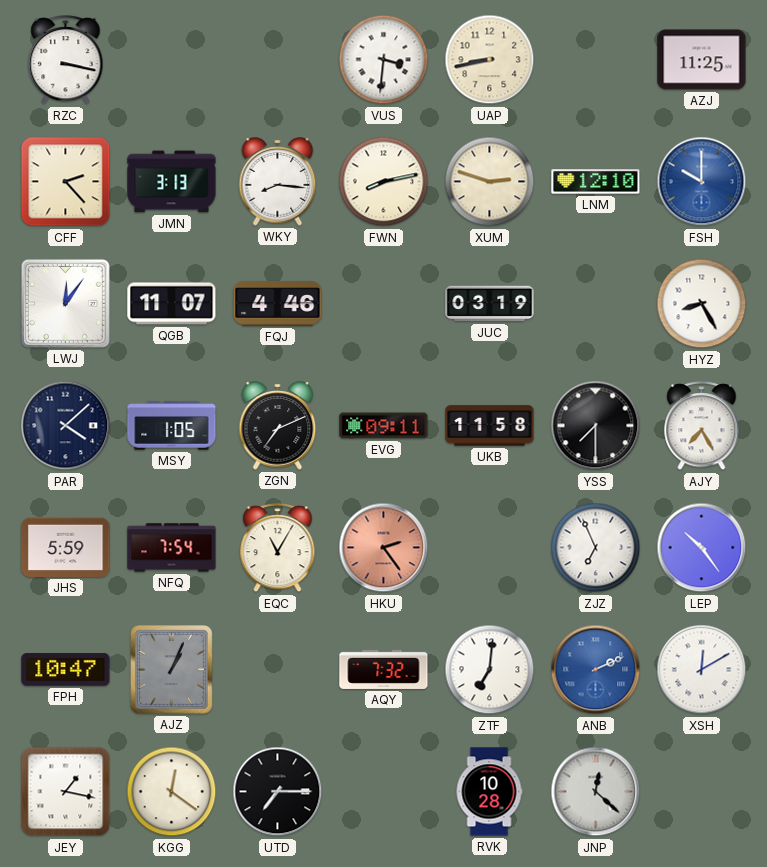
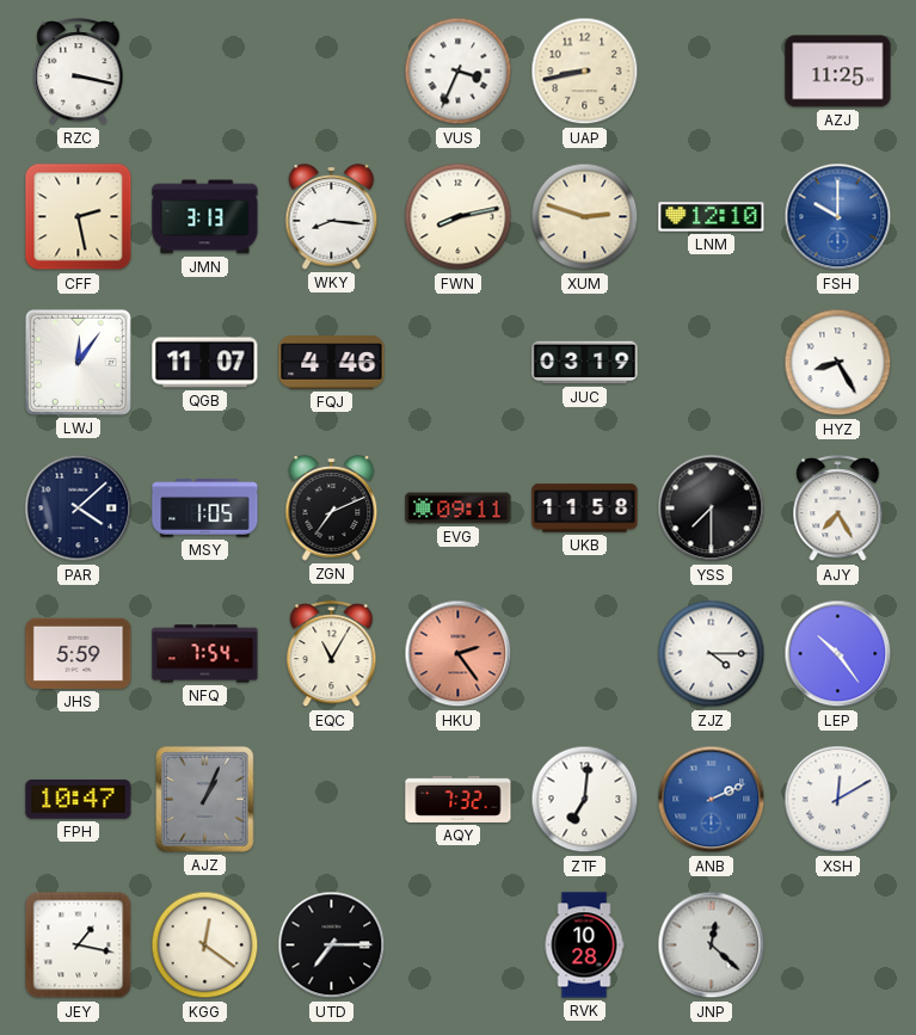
VUS: 3:31 -> 3:34 (459, 72)
CFF: 2:23 -> 2:28 (79, 217)
ZJZ: 6:56 -> 4:15 (712, 654)
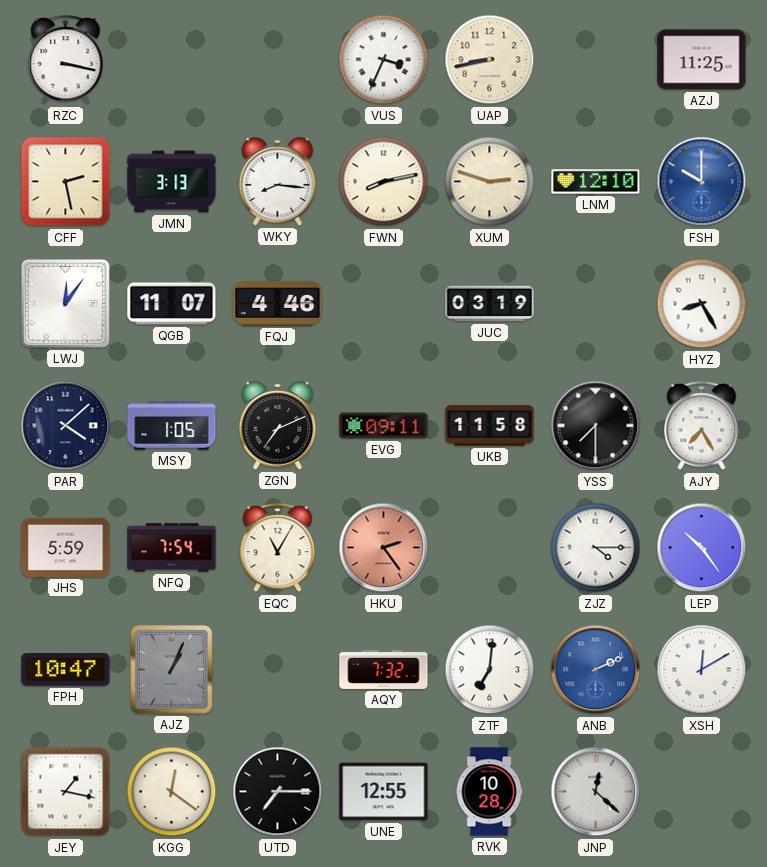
UNE: none -> 12:55 (384, 792)
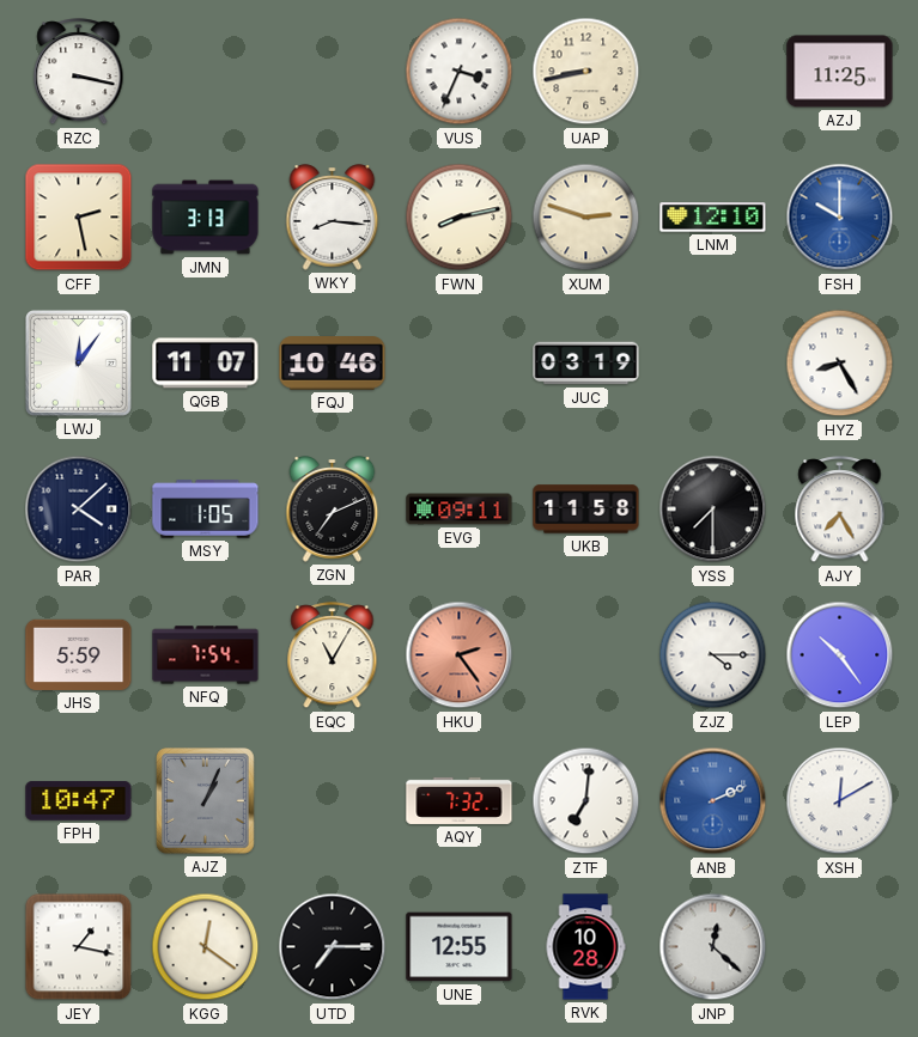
FQJ: 4:46 -> 10:46 (333, 364)
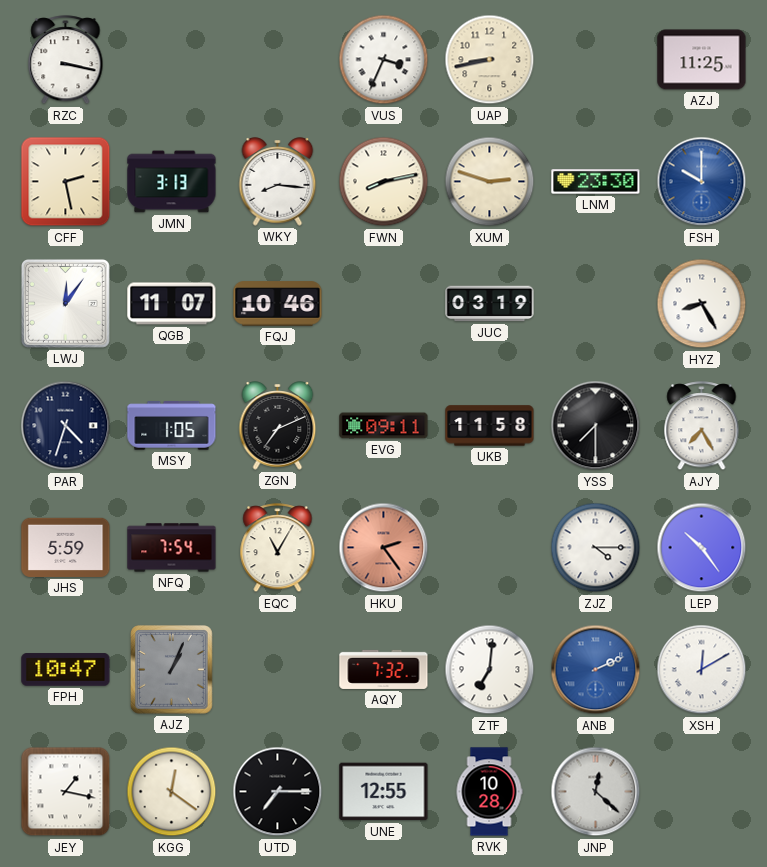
LNM: 12:10 -> 23:30 (596, 182)
PAR: 4:08 -> 4:33 (66, 426)
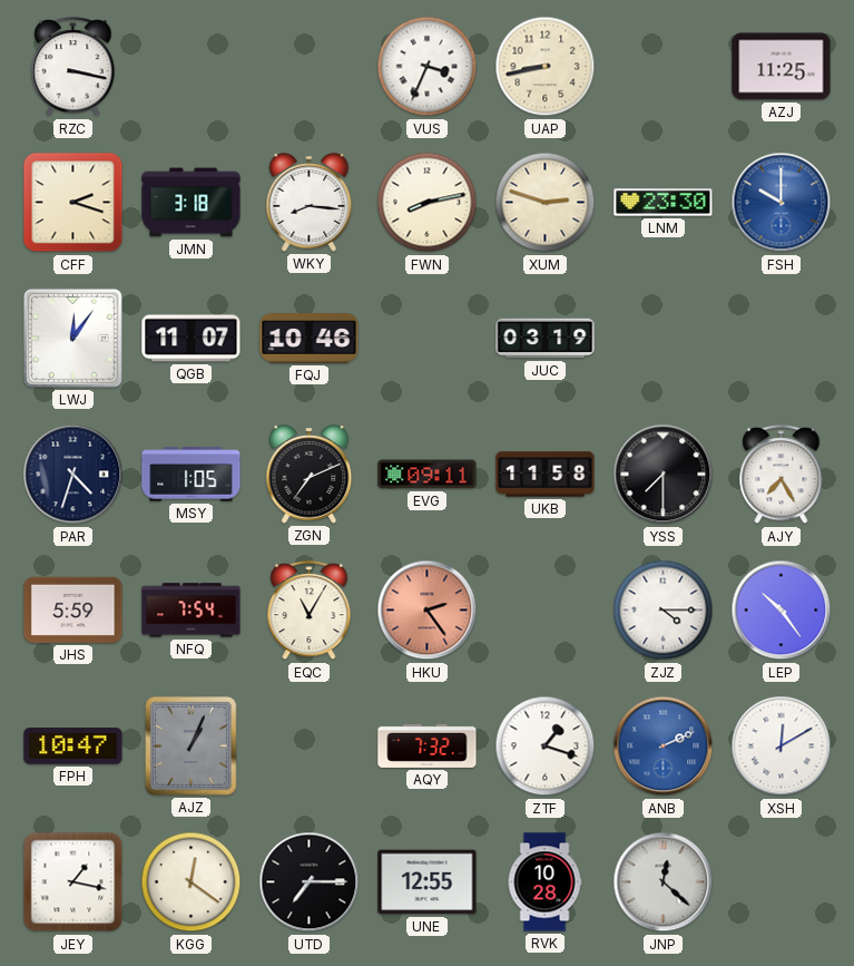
CFF: 2:28 -> 2:18 (73, 203)
JMN: 3:13 -> 3:18 (192, 203)
HYZ: 8:25 -> none (702, 304)
ZTF: 7:01 -> 1:18 (546, 747)
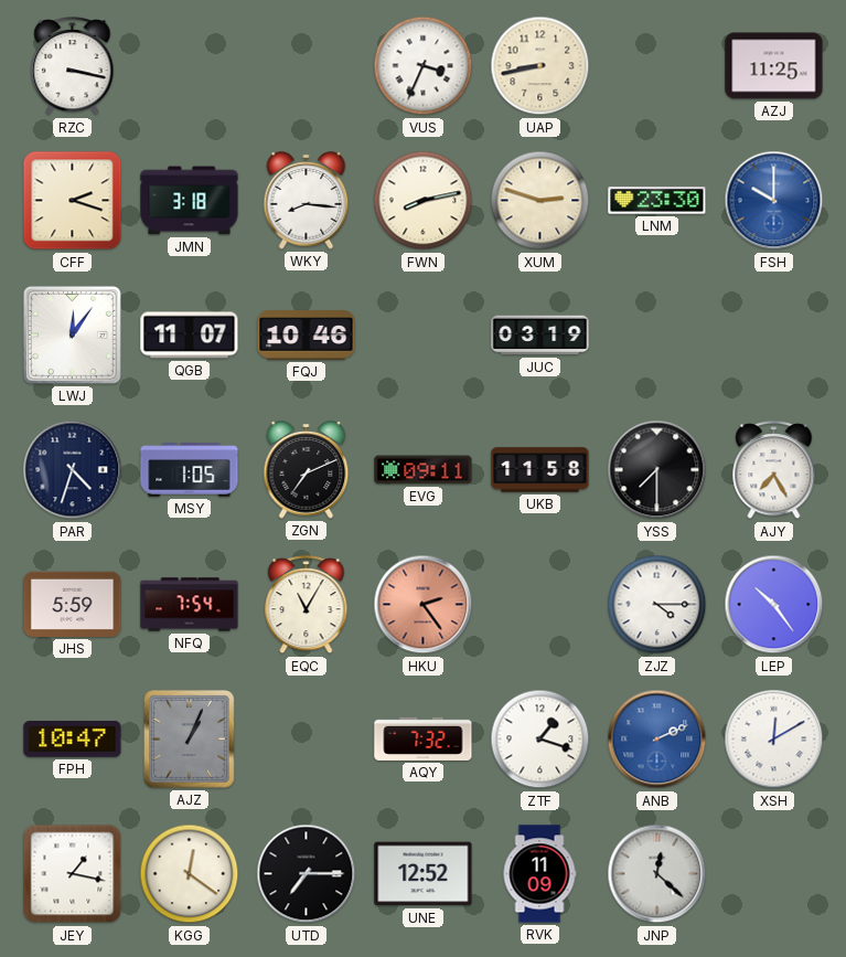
UNE: 12:55 -> 12:52 (424, 874)
RVK: 10:28 -> 11:09 (539, 874)
